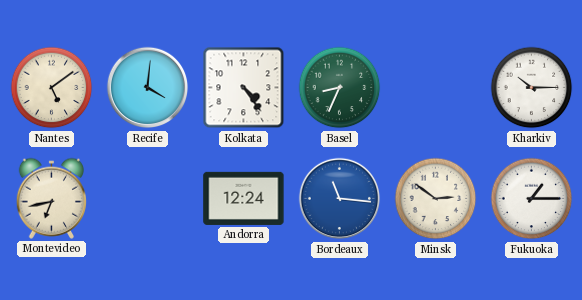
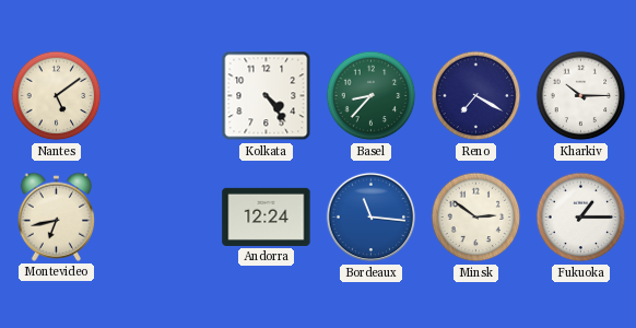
Recife: 4:01 -> none (148, 88)
Basel: 8:34 -> 8:37 (372, 96)
Reno: none -> 7:20 (476, 96)
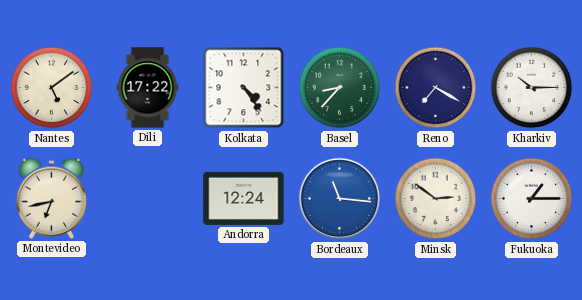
Dili: none -> 17:22 (148, 88)
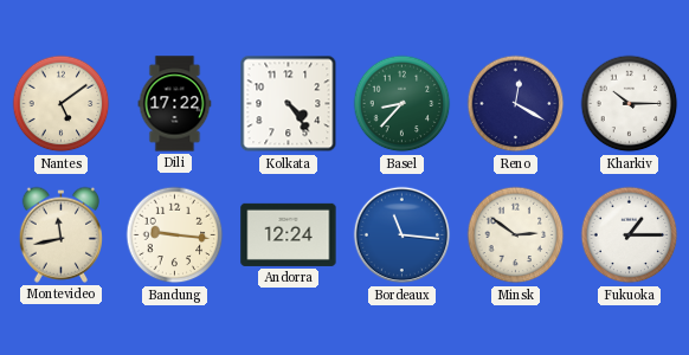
Reno: 7:20 -> 12:20 (516, 104)
Montevideo: 6:43 -> 11:43 (60, 234)
Bandung: none -> 9:16 (175, 235)
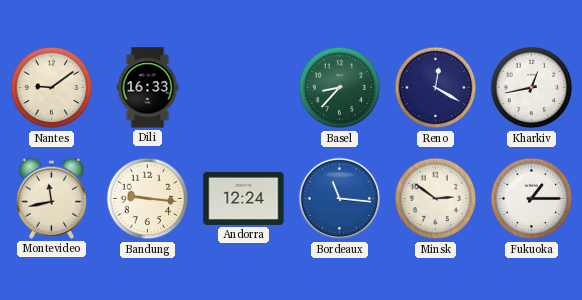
Nantes: 5:09 -> 9:09 (52, 88)
Dili: 17:22 -> 16:33 (148, 88)
Kolkata: 4:24 -> none (289, 104)
Kharkiv: 10:15 -> 12:43 (532, 88)
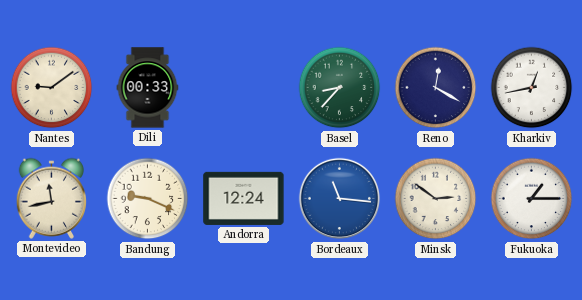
Dili: 16:33 -> 00:33 (148, 88)
Bandung: 9:16 -> 9:19 (148, 199)
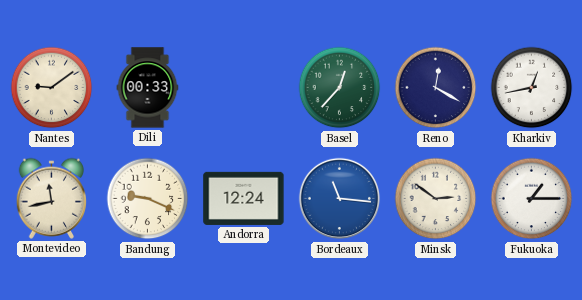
Basel: 8:37 -> 12:37 (340, 88)
